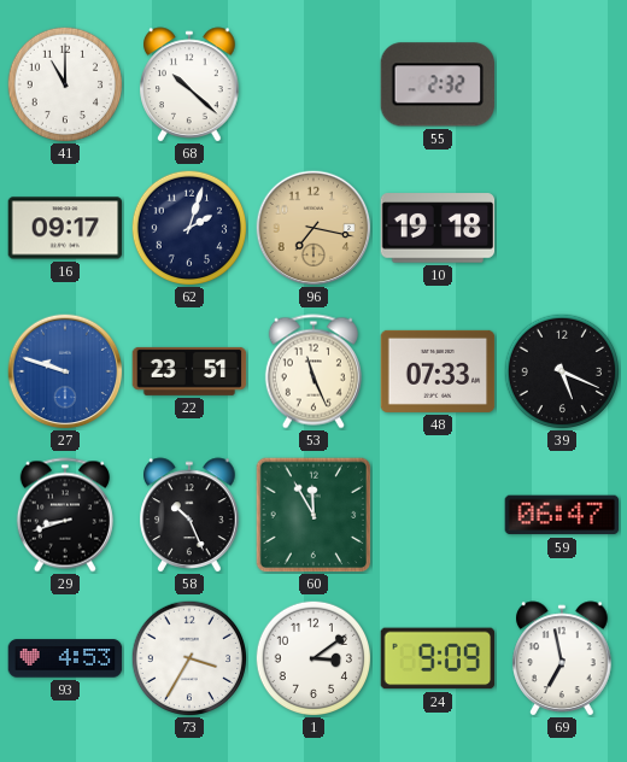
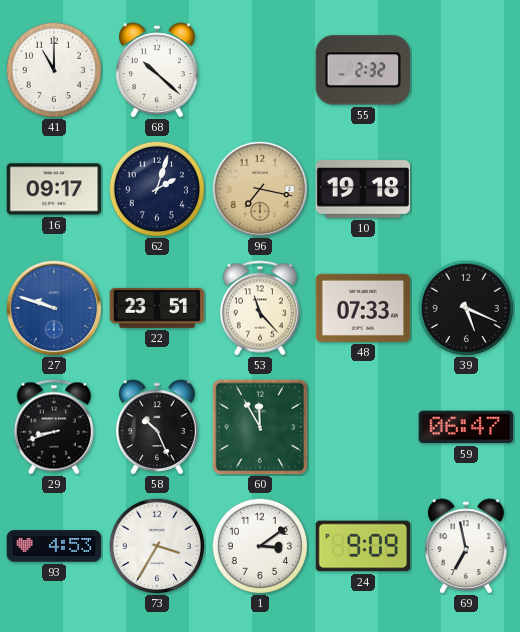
53: 11:26 -> 11:23 (260, 308)
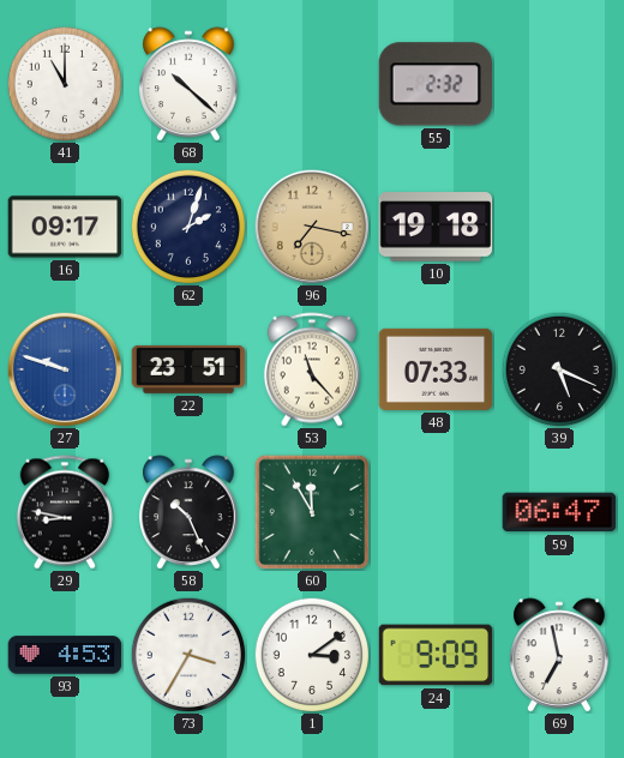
29: 8:42 -> 8:47 (65, 512)
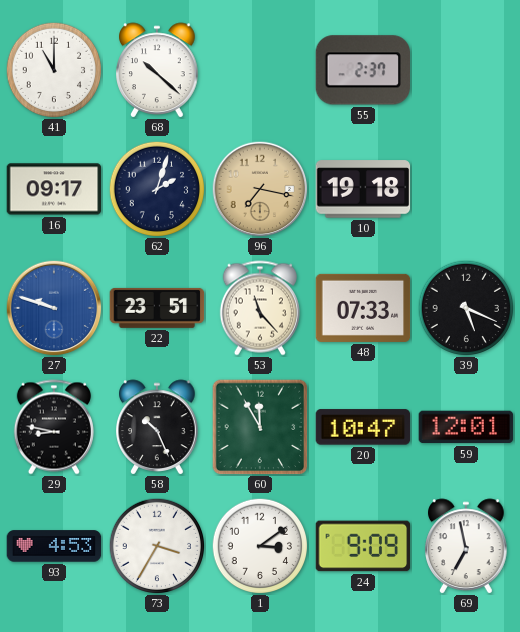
55: 2:32 -> 2:37 (362, 70)
20: none -> 10:47 (363, 427)
59: 06:47 -> 12:01 (466, 427)
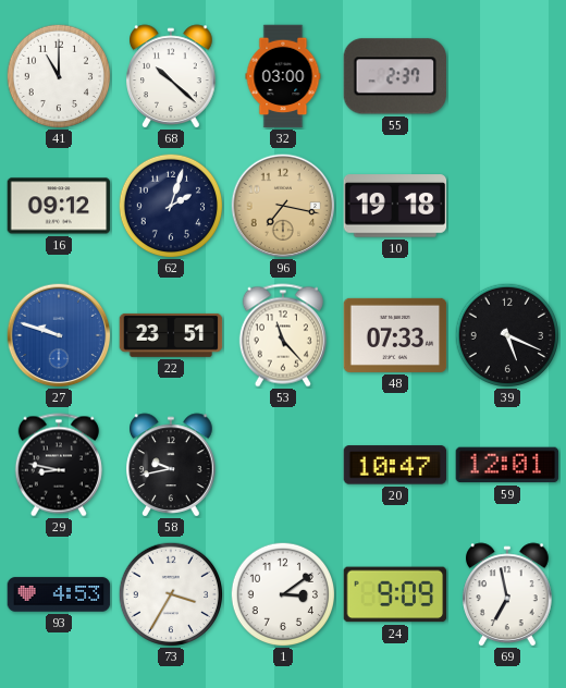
32: none -> 03:00 (283, 76)
16: 09:17 -> 09:12 (59, 206)
58: 10:26 -> 9:43 (171, 465)
60: 11:55 -> none (260, 427)
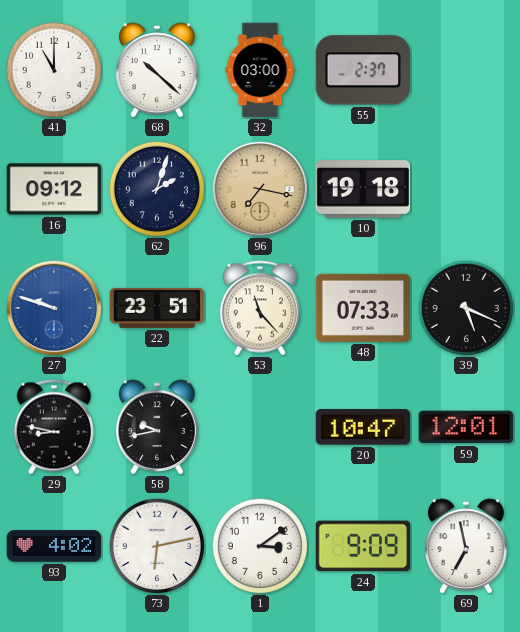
93: 4:53 -> 4:02 (54, 546)
73: 3:35 -> 6:13 (156, 545)
